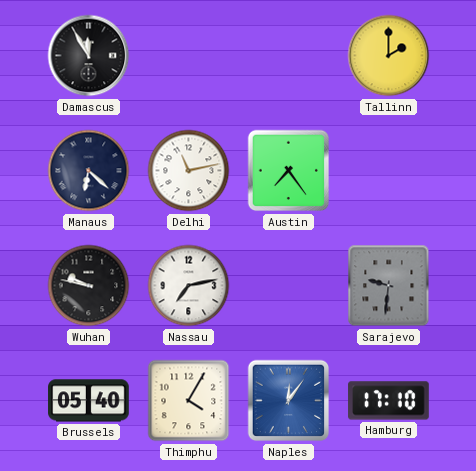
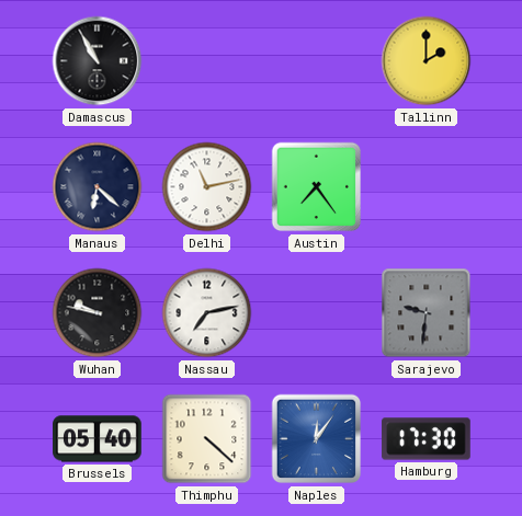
Damascus: 11:55 -> 10:55 (98, 61)
Thimphu: 4:05 -> 4:22 (207, 439)
Hamburg: 17:10 -> 17:30 (427, 439)
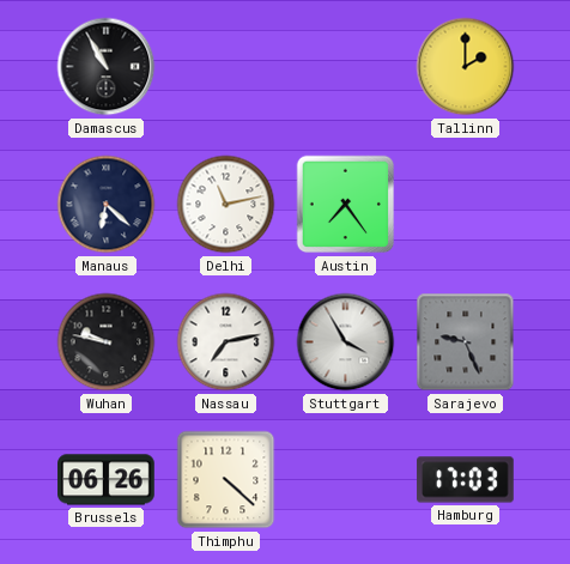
Stuttgart: none -> 3:55 (346, 342)
Sarajevo: 9:31 -> 9:26 (466, 342)
Brussels: 05:40 -> 06:26 (107, 480)
Naples: 12:06 -> none (317, 439)
Hamburg: 17:30 -> 17:03 (466, 480)
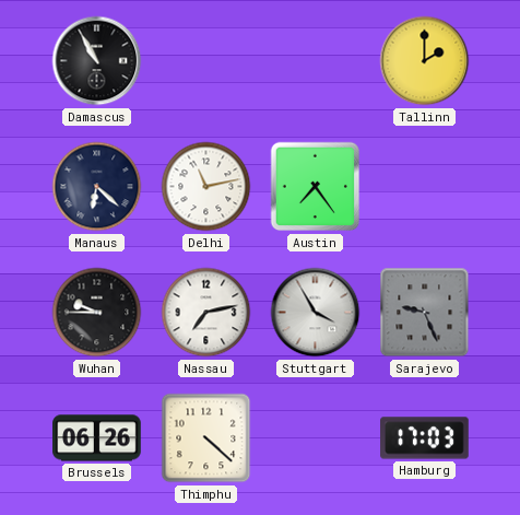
Wuhan: 9:47 -> 9:45 (97, 313)
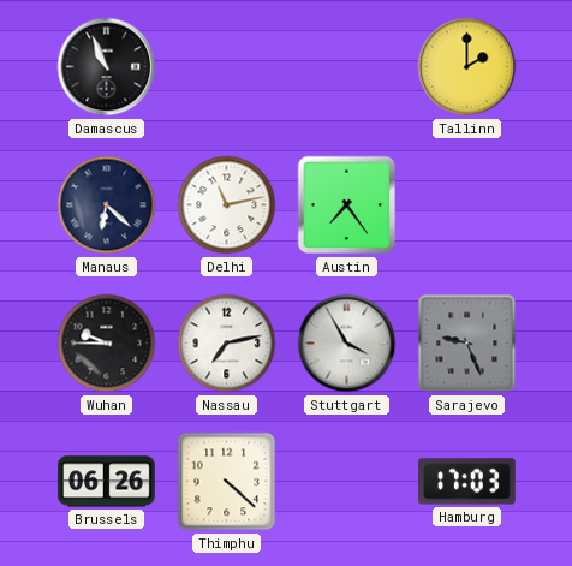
Damascus: 10:55 -> 10:56 (107, 67)
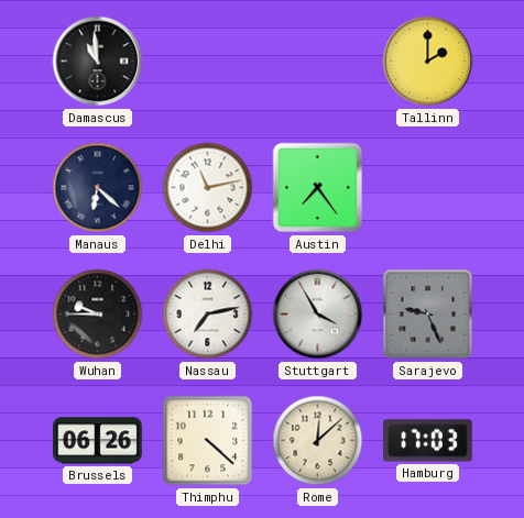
Damascus: 10:56 -> 10:59 (98, 62)
Rome: none -> 12:08 (318, 441)
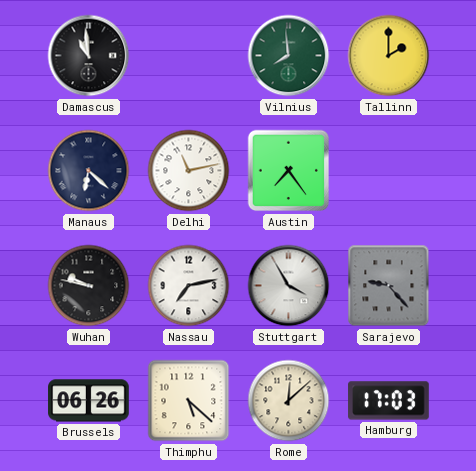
Vilnius: none -> 7:59 (289, 56)
Wuhan: 9:45 -> 9:47 (89, 286)
Sarajevo: 9:26 -> 9:23 (389, 286)
Thimphu: 4:22 -> 5:22 (189, 401)
